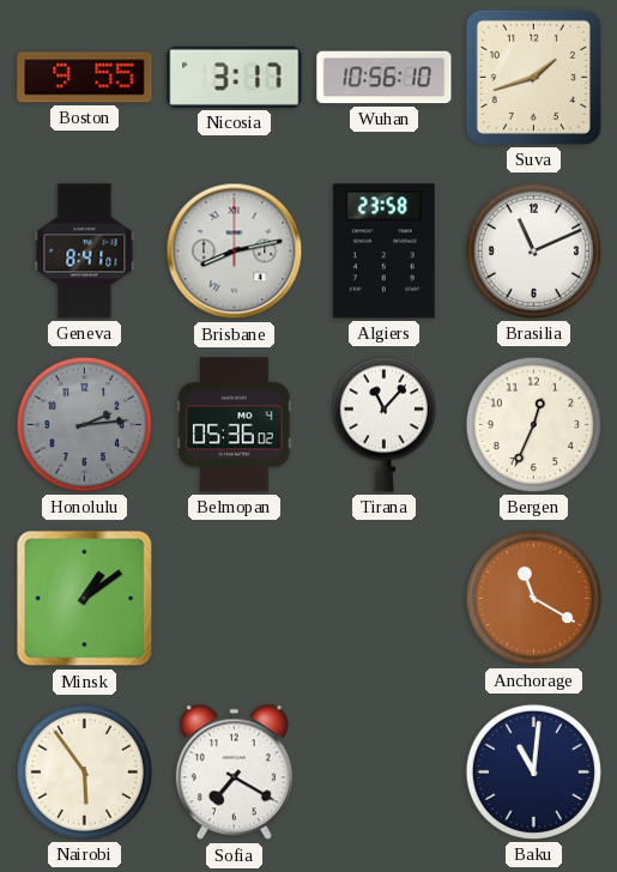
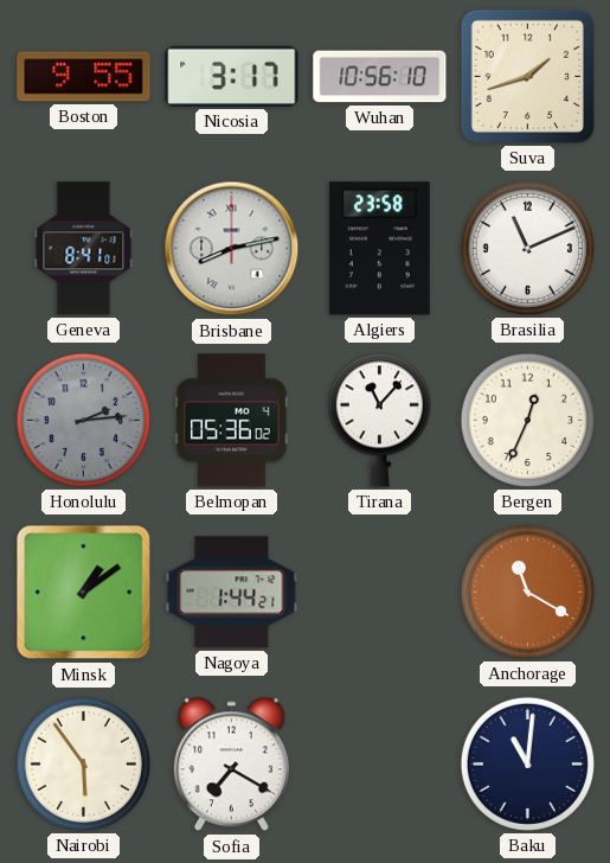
Nagoya: none -> 1:44 (232, 593)
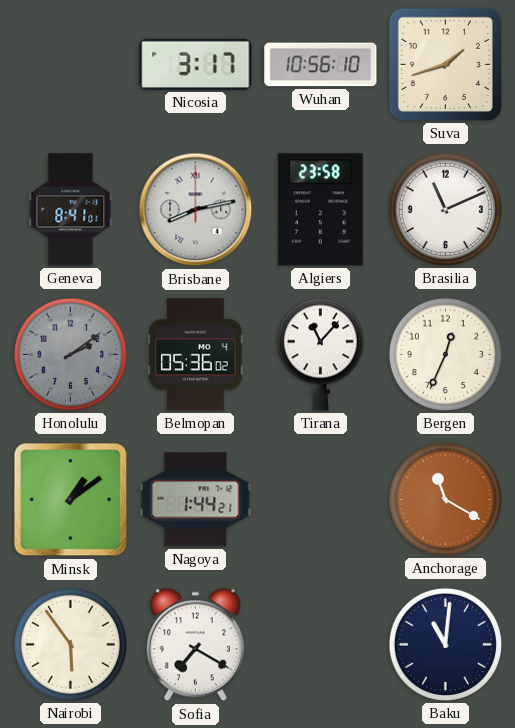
Boston: 9:55 -> none (84, 77)
Honolulu: 2:14 -> 2:09 (70, 354)
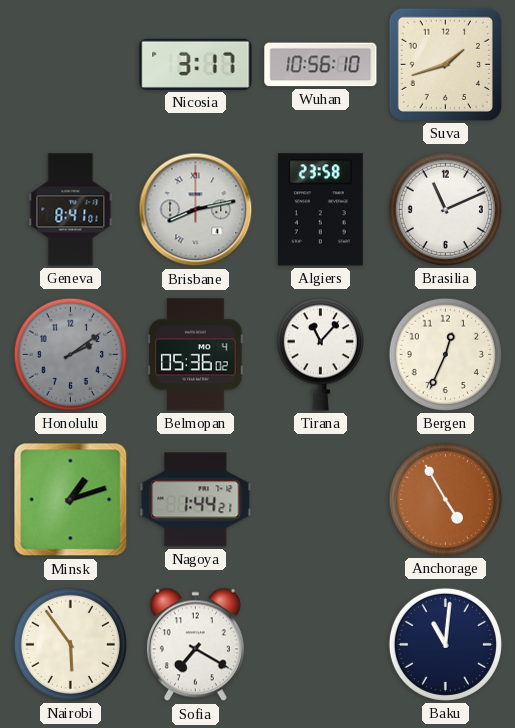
Minsk: 1:09 -> 1:12 (71, 500)
Anchorage: 11:20 -> 4:55 (445, 499)
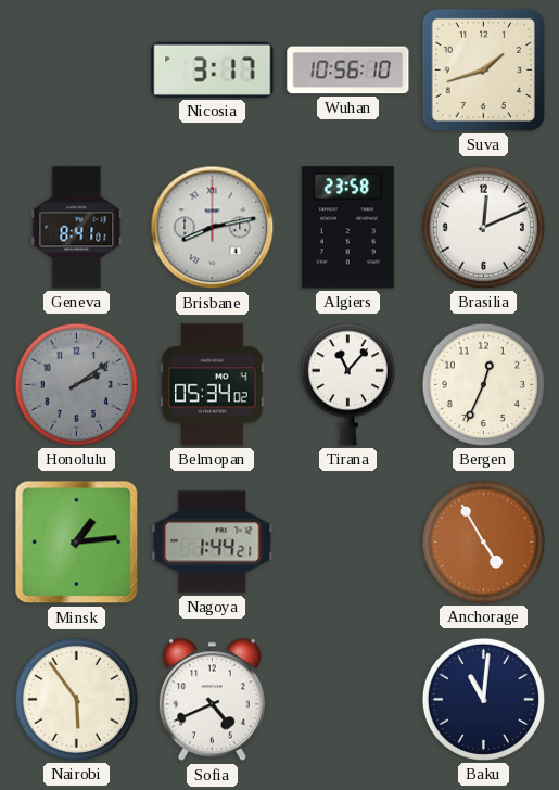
Brasilia: 11:11 -> 12:11 (483, 227)
Belmopan: 05:36 -> 05:34 (213, 385)
Minsk: 1:12 -> 1:14 (77, 543)
Sofia: 7:20 -> 4:41 (212, 700)
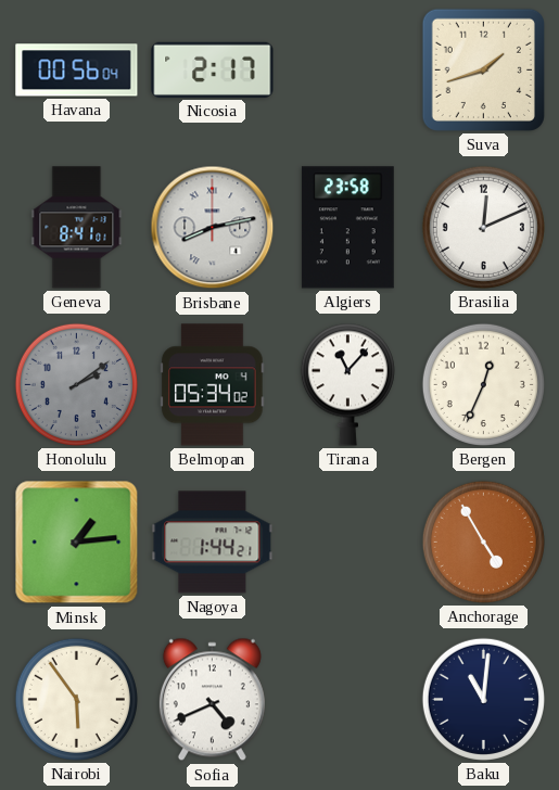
Havana: none -> 00:56 (77, 71)
Nicosia: 3:17 -> 2:17 (213, 69)
Wuhan: 10:56 -> none (348, 71)
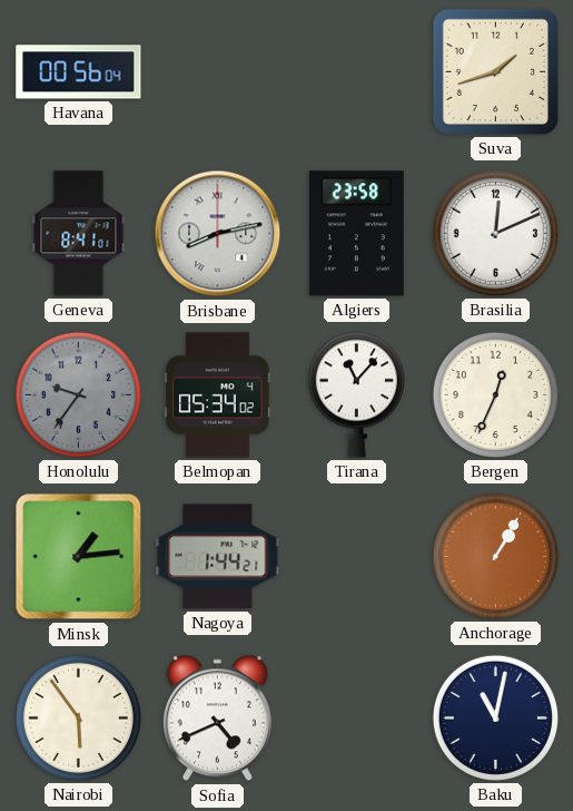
Nicosia: 2:17 -> none (213, 69)
Honolulu: 2:09 -> 9:36 (78, 394)
Anchorage: 4:55 -> 1:05 (495, 556)
Baku: 11:01 -> 11:02 (495, 717)
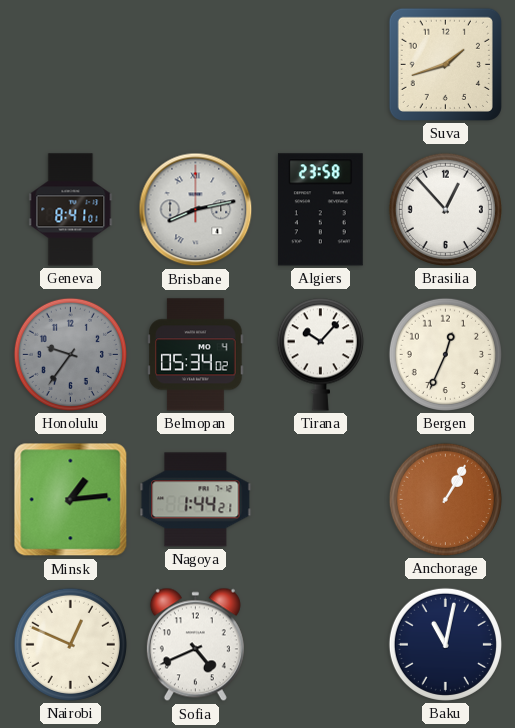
Havana: 00:56 -> none (79, 72)
Brasilia: 12:11 -> 12:53 (445, 209)
Tirana: 11:07 -> 10:07 (320, 354)
Nairobi: 5:54 -> 12:49 (70, 644)
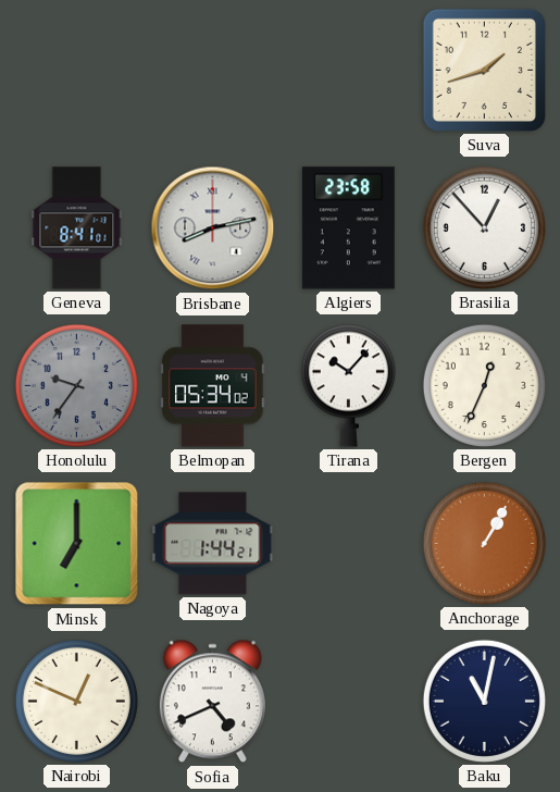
Minsk: 1:14 -> 7:00 (77, 544)
